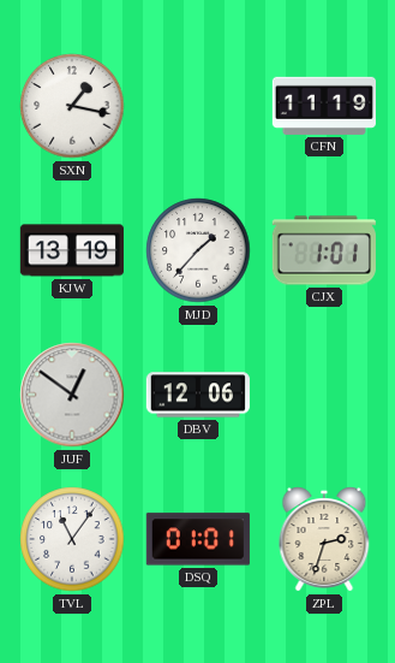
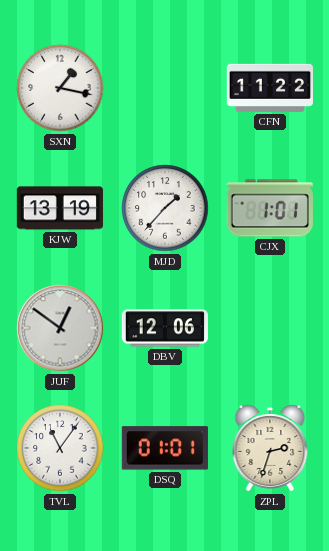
CFN: 11:19 -> 11:22 (269, 88)
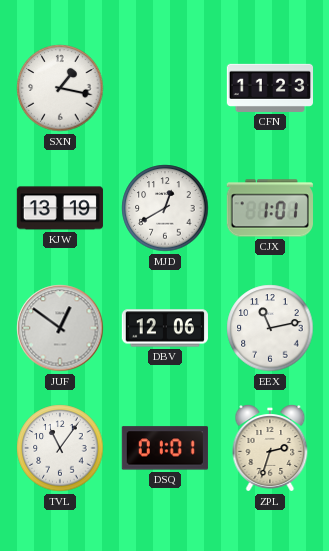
CFN: 11:22 -> 11:23 (269, 88)
MJD: 1:37 -> 12:40 (165, 208)
EEX: none -> 11:13 (270, 328)
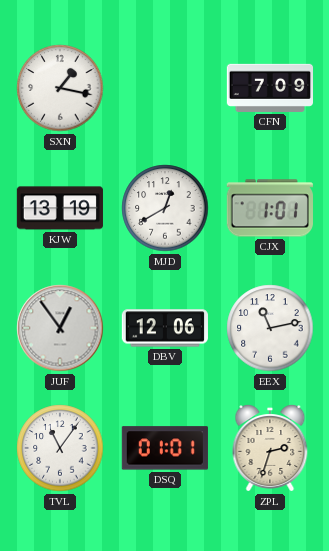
CFN: 11:23 -> 7:09 (269, 88)
JUF: 12:51 -> 12:54 (60, 328)
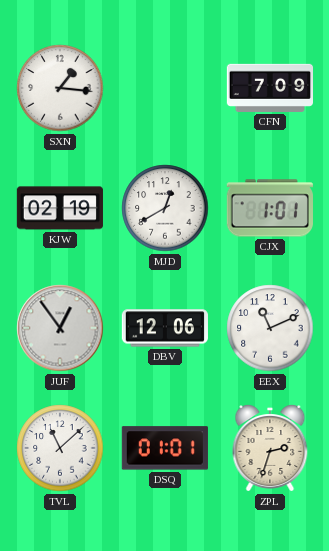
SXN: 1:17 -> 1:16 (60, 88)
KJW: 13:19 -> 02:19 (59, 208)
EEX: 11:13 -> 11:11 (270, 328)
TVL: 11:06 -> 11:08 (60, 448)
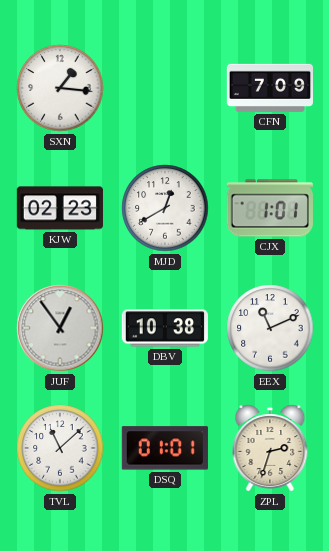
KJW: 02:19 -> 02:23 (59, 208)
DBV: 12:06 -> 10:38 (165, 328)
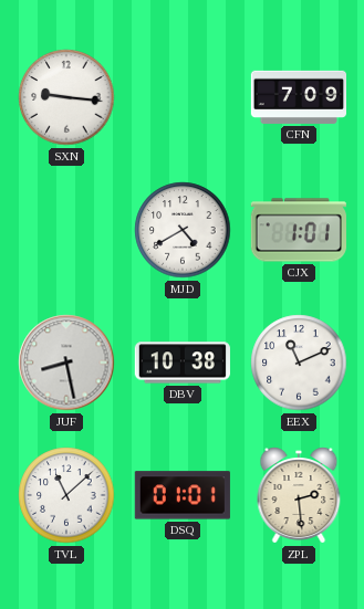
SXN: 1:16 -> 9:16 (66, 97)
KJW: 02:23 -> none (59, 208)
MJD: 12:40 -> 4:40 (183, 230)
JUF: 12:54 -> 8:28 (66, 363)
ZPL: 2:33 -> 2:29 (299, 495)
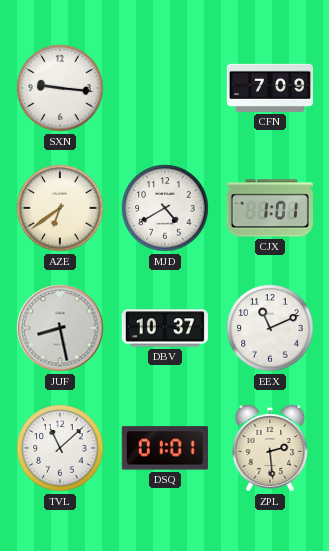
AZE: none -> 6:39 (60, 208)
DBV: 10:38 -> 10:37 (165, 328)
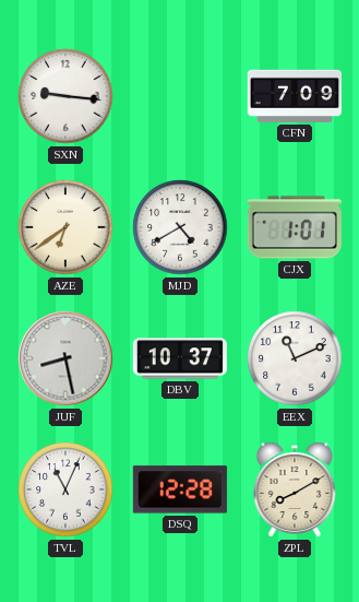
TVL: 11:08 -> 11:04 (65, 489)
DSQ: 01:01 -> 12:28 (180, 489)
ZPL: 2:29 -> 8:10 (295, 489)
